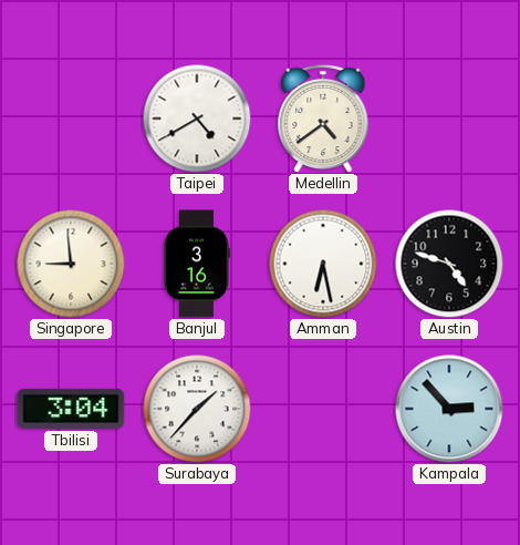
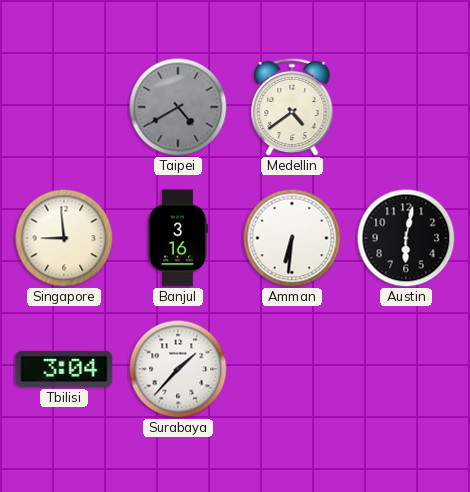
Taipei dial: white -> grey (178, 107)
Amman: 6:28 -> 6:31 (292, 238)
Austin: 4:48 -> 6:02 (406, 238)
Kampala: 2:53 -> none (449, 409)
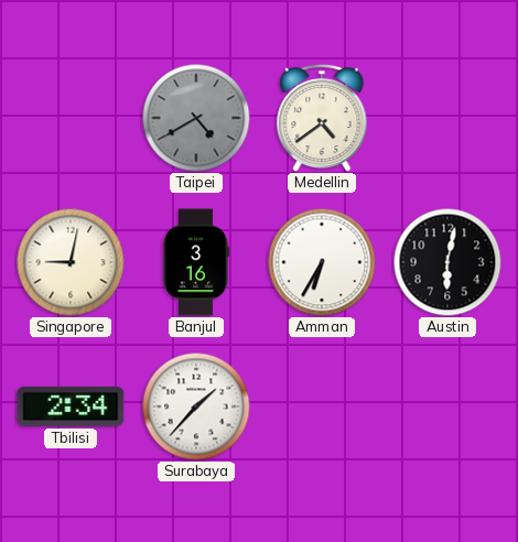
Singapore: 8:59 -> 9:02 (71, 262)
Amman: 6:31 -> 6:35 (322, 262)
Tbilisi: 3:04 -> 2:34 (71, 406)
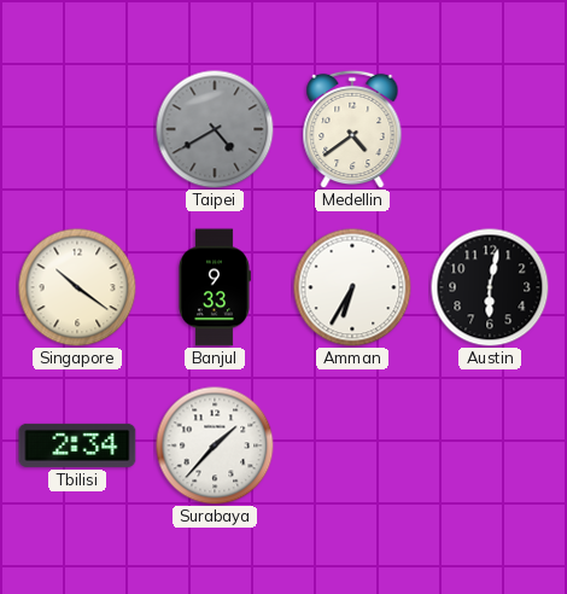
Singapore: 9:02 -> 10:21 (77, 287)
Banjul: 3:16 -> 9:33 (214, 287)
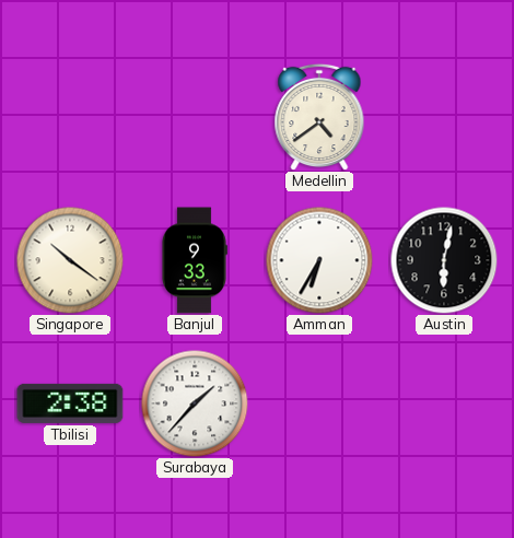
Taipei: 4:40 -> none (215, 129)
Tbilisi: 2:34 -> 2:38 (70, 403)
